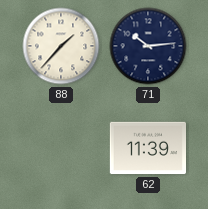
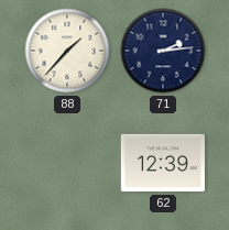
71: 10:14 -> 2:14 (163, 51)
62: 11:39 -> 12:39 (162, 163)
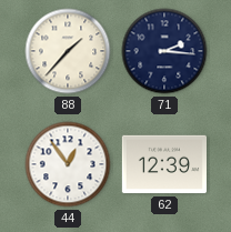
71: 2:14 -> 2:16 (164, 51)
44: none -> 12:54 (68, 164)
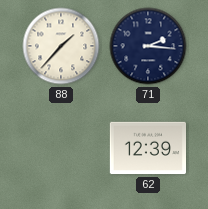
44: 12:54 -> none (68, 164)
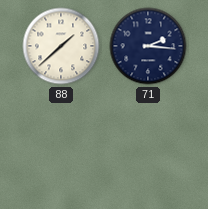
88: 1:37 -> 1:38 (61, 46)
62: 12:39 -> none (147, 148)
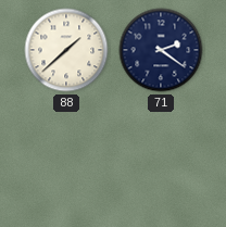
71: 2:16 -> 2:21 (161, 50)
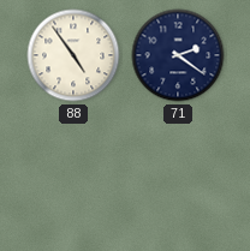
88: 1:38 -> 4:54 (73, 55)
